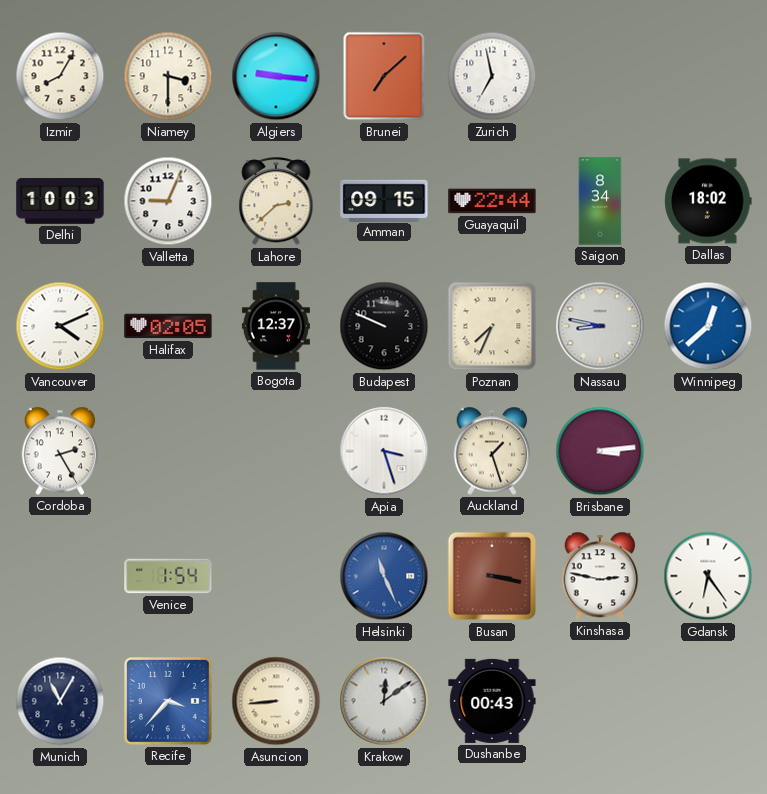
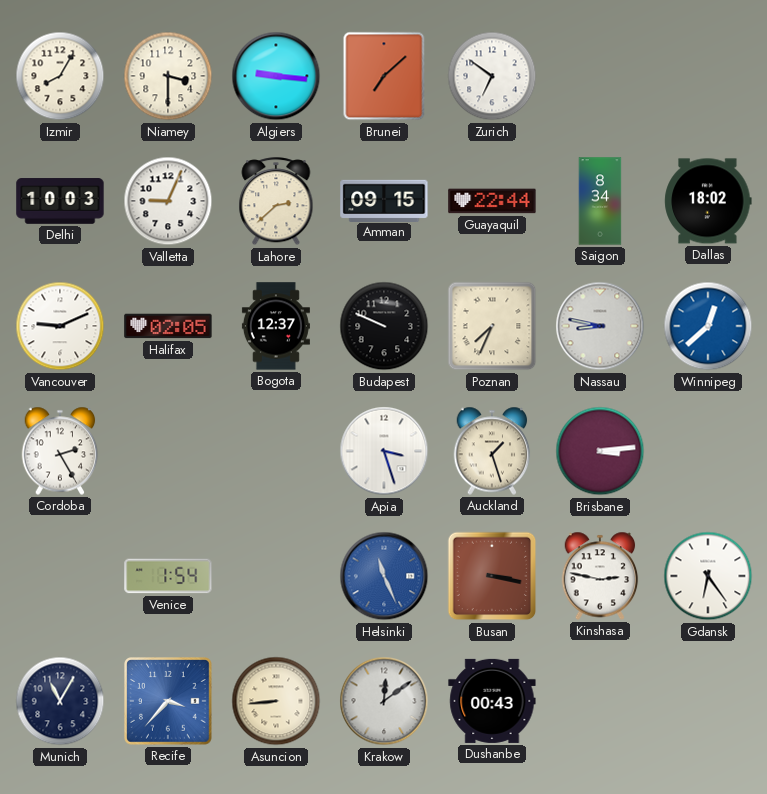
Zurich: 6:58 -> 6:51 (492, 76)
Vancouver: 4:11 -> 9:11 (60, 326)
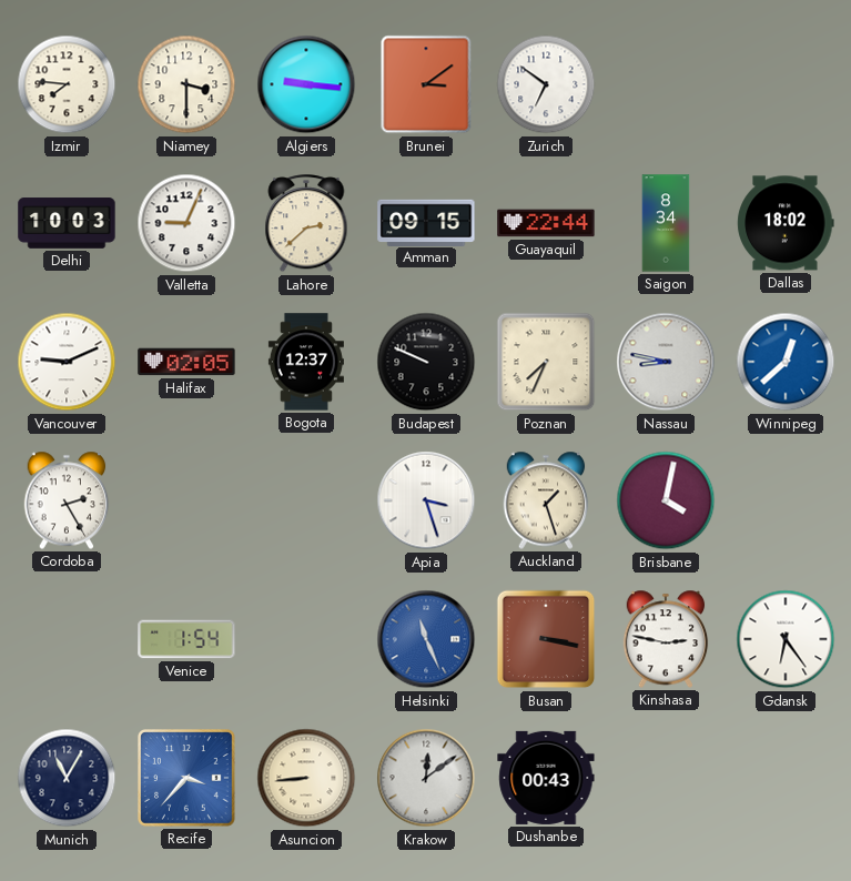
Izmir: 8:05 -> 7:46 (67, 84)
Brunei: 7:08 -> 3:09 (426, 84)
Brisbane: 3:14 -> 4:02 (666, 500)
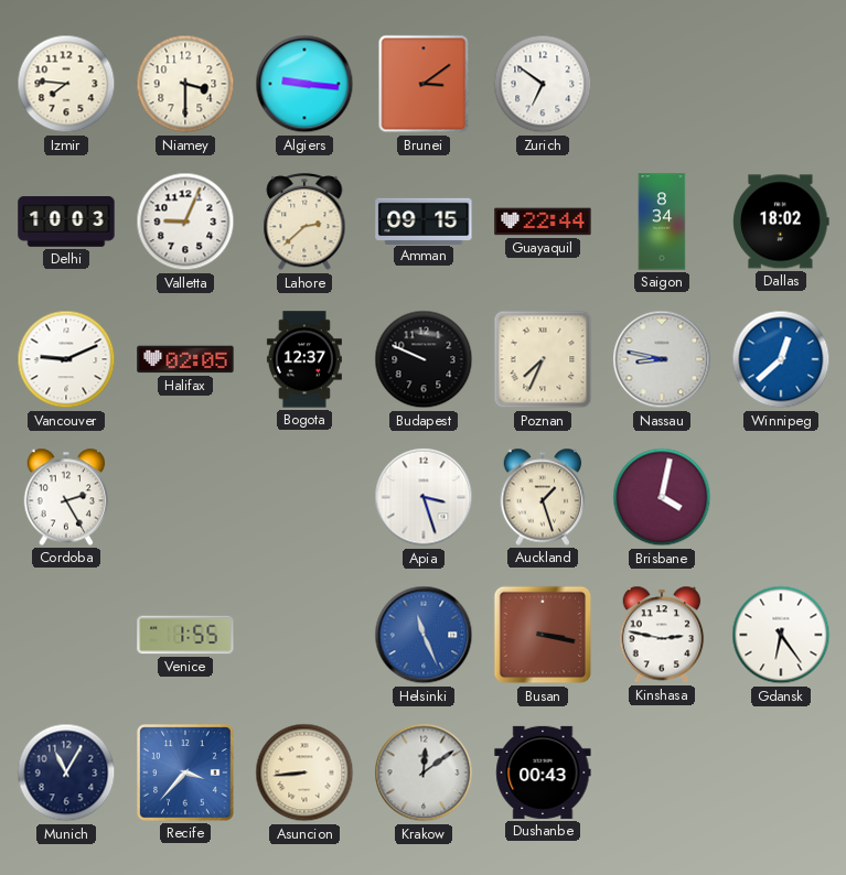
Venice: 1:54 -> 1:55 (185, 635)
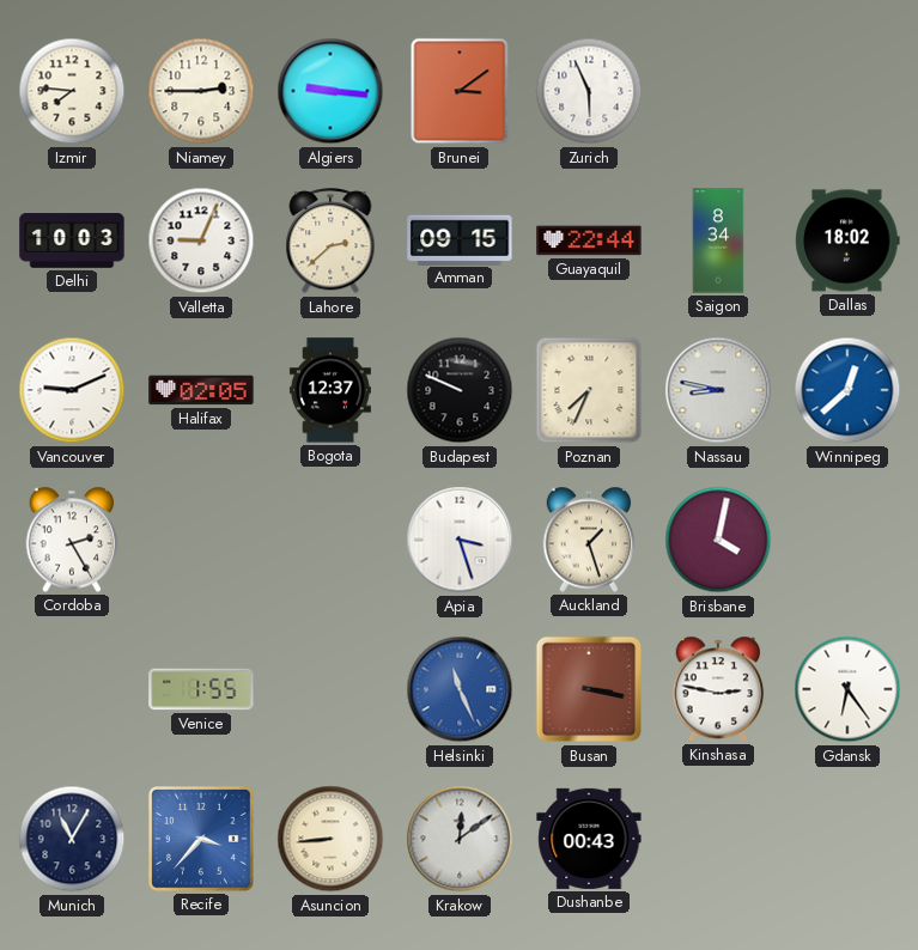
Niamey: 3:30 -> 2:45 (201, 91)
Zurich: 6:51 -> 5:56 (589, 91)
